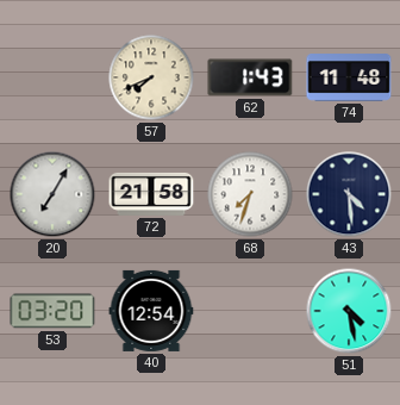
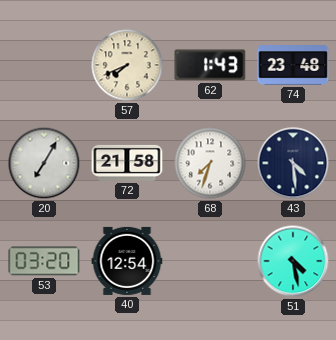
74: 11:48 -> 23:48 (293, 65)
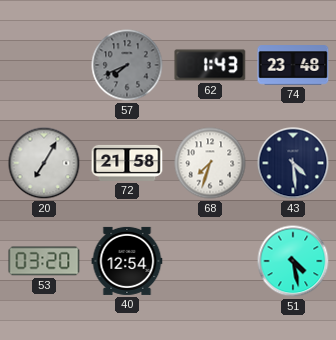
57 dial: cream -> grey (127, 65)
